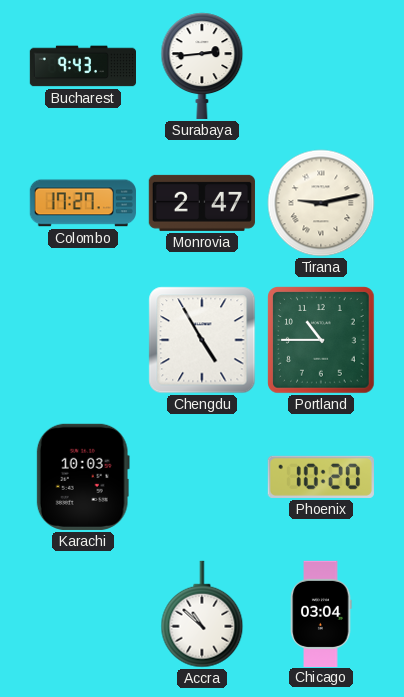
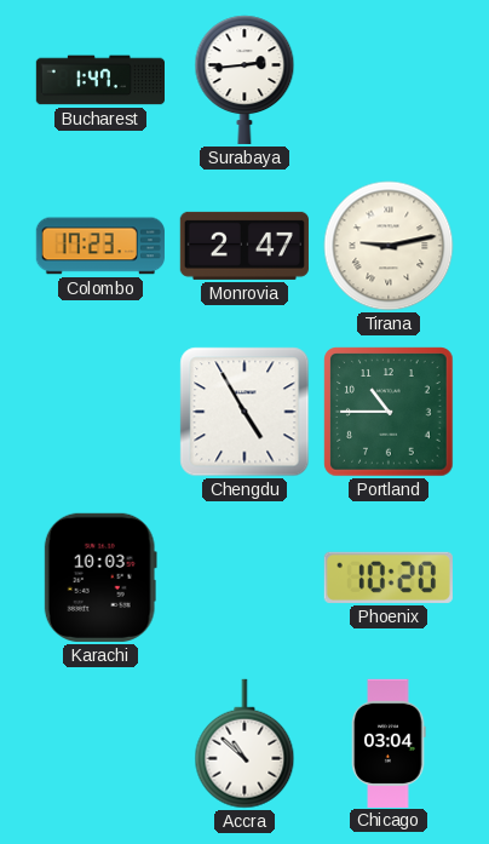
Bucharest: 9:43 -> 1:47 (99, 80)
Colombo: 17:27 -> 17:23 (100, 246)
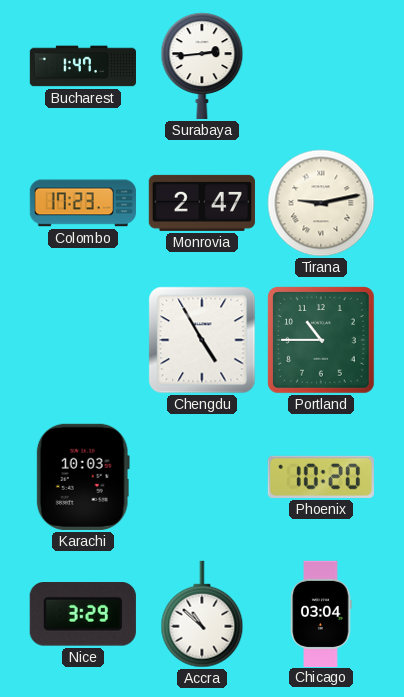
Nice: none -> 3:29 (83, 615)
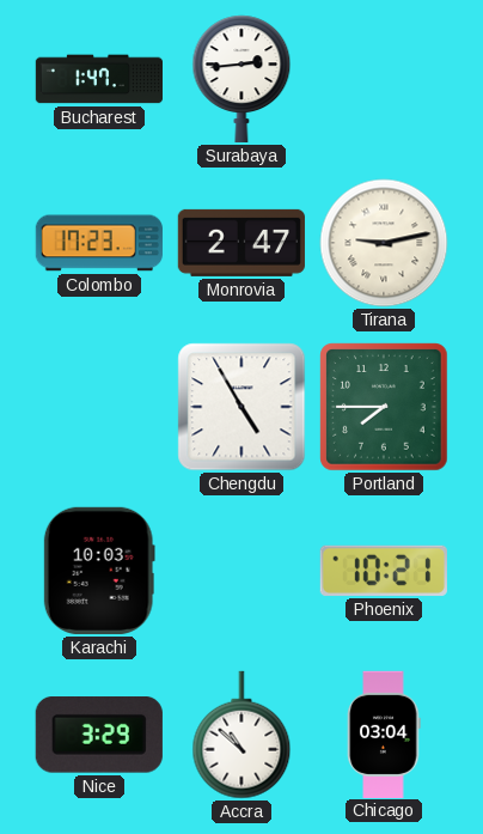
Portland: 10:45 -> 7:45 (384, 407)
Phoenix: 10:20 -> 10:21 (384, 571)
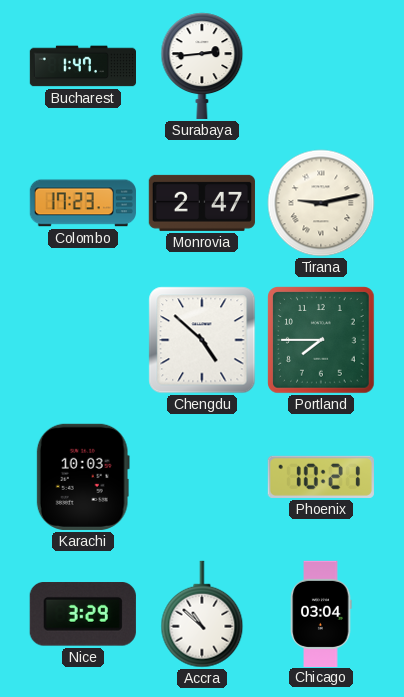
Chengdu: 4:55 -> 4:52 (202, 340)
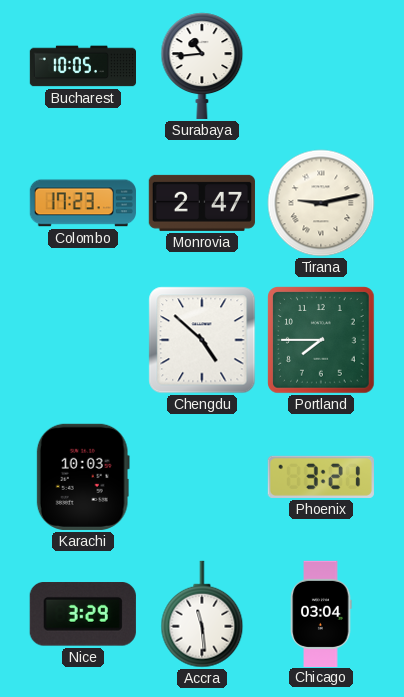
Bucharest: 1:47 -> 10:05 (82, 66)
Surabaya: 2:44 -> 10:44 (202, 66)
Phoenix: 10:21 -> 3:21 (321, 477)
Accra: 10:52 -> 11:29 (202, 614)
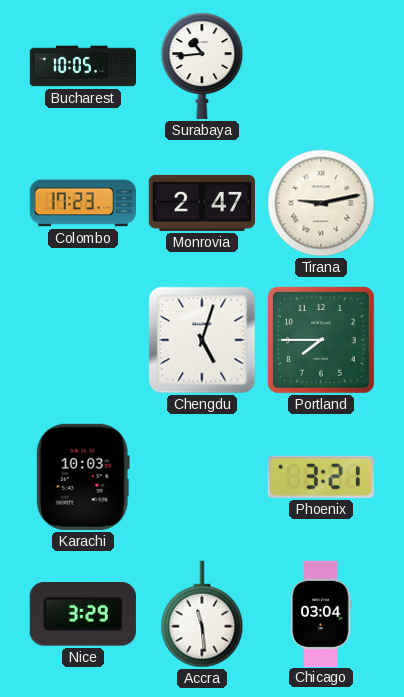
Chengdu: 4:52 -> 5:03 (202, 340)
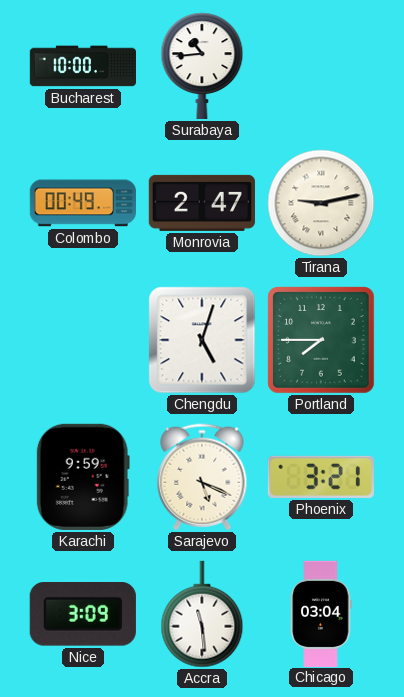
Bucharest: 10:05 -> 10:00 (82, 66)
Colombo: 17:23 -> 00:49 (83, 203)
Karachi: 10:03 -> 9:59 (83, 477)
Sarajevo: none -> 5:19 (202, 477)
Nice: 3:29 -> 3:09 (83, 615)
